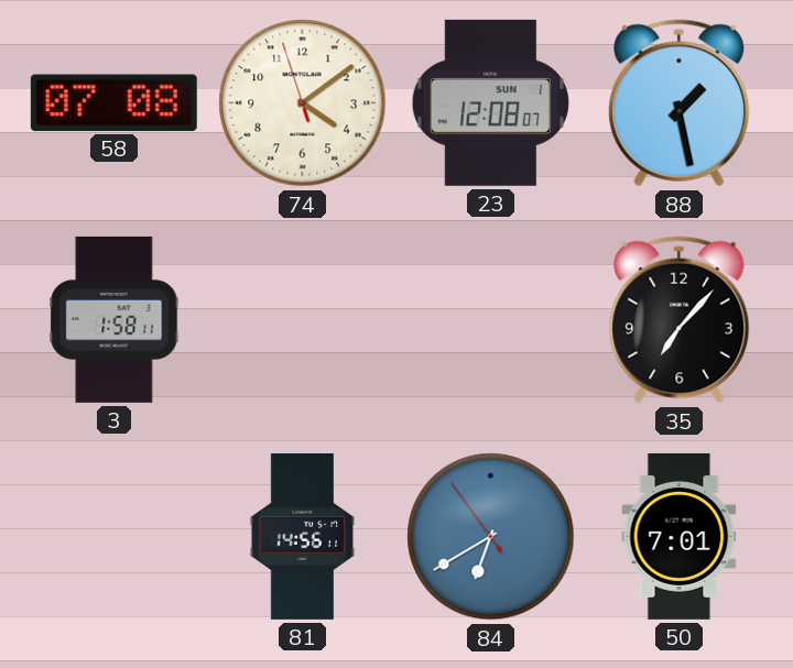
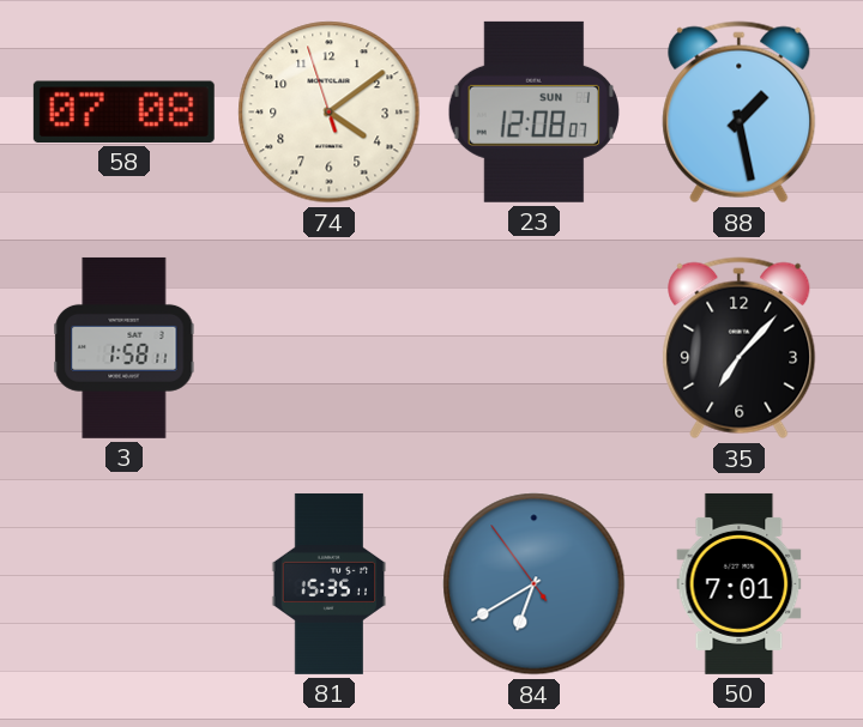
81: 14:56 -> 15:35 (330, 583)
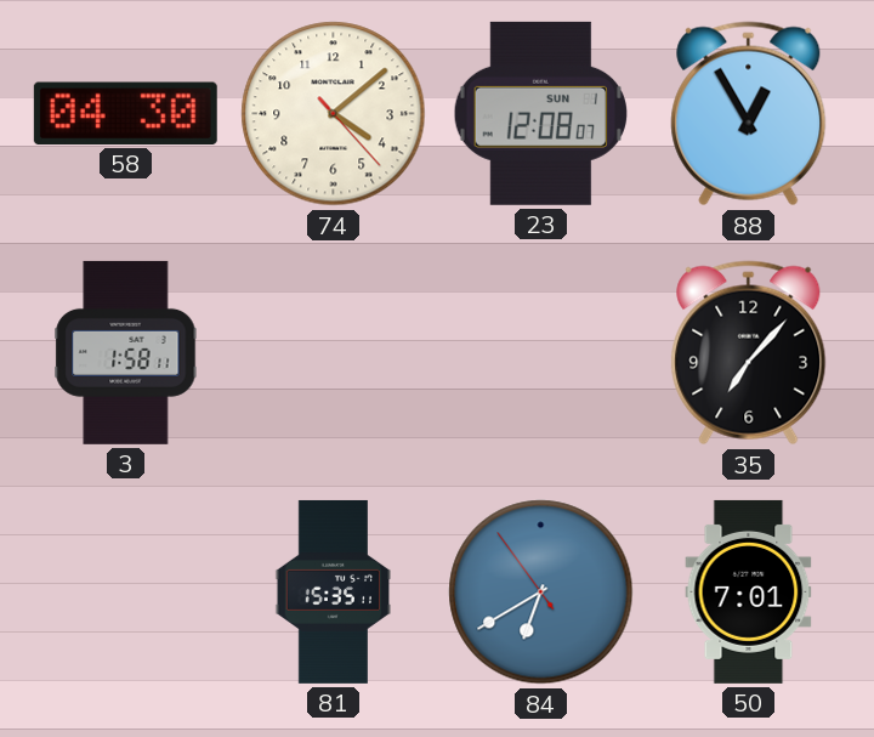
58: 07:08 -> 04:30 (125, 113)
74: 4:08:57 -> 4:08:23 (334, 114)
88: 1:28 -> 12:55 (749, 114)
